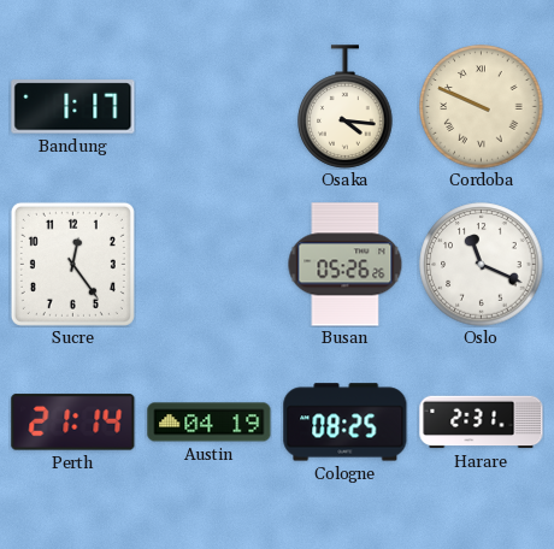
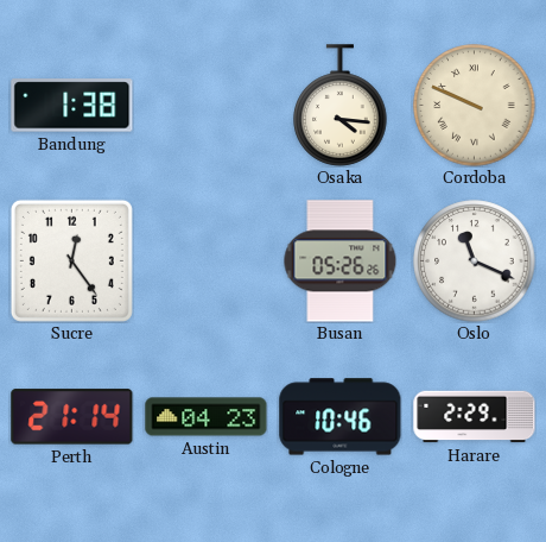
Bandung: 1:17 -> 1:38 (72, 106)
Austin: 04:19 -> 04:23 (207, 417)
Cologne: 08:25 -> 10:46 (341, 417)
Harare: 2:31 -> 2:29 (475, 417)
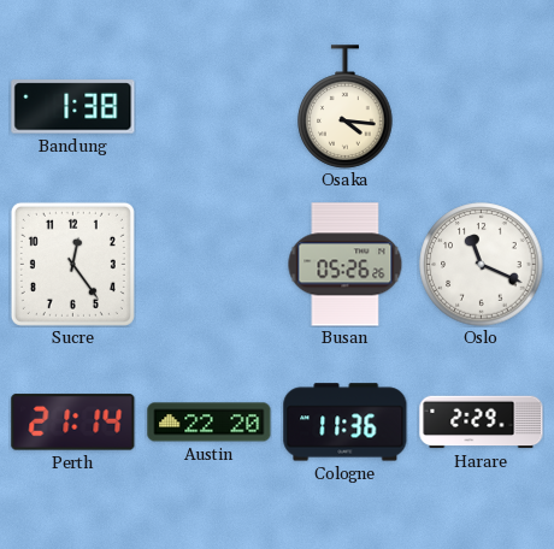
Cordoba: 9:49 -> none (475, 106)
Austin: 04:23 -> 22:20 (210, 423)
Cologne: 10:46 -> 11:36 (346, 423)
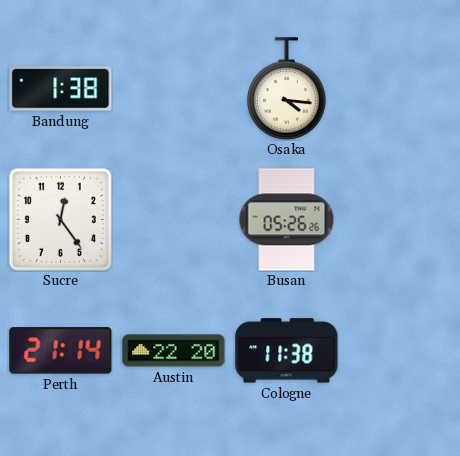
Oslo: 11:19 -> none (482, 265)
Cologne: 11:36 -> 11:38 (287, 351)
Harare: 2:29 -> none (482, 423)
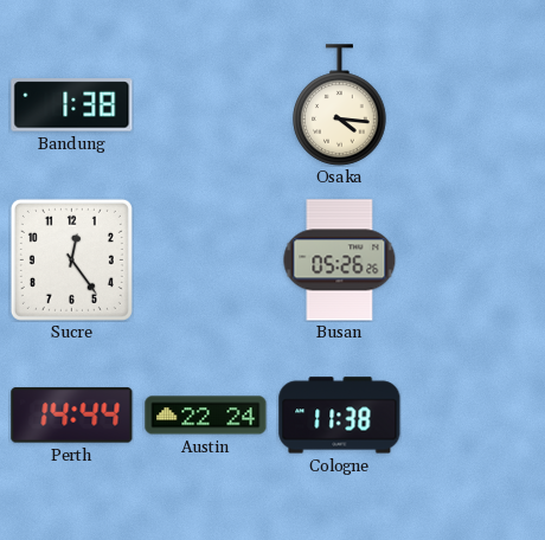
Perth: 21:14 -> 14:44 (72, 416)
Austin: 22:20 -> 22:24 (206, 416)
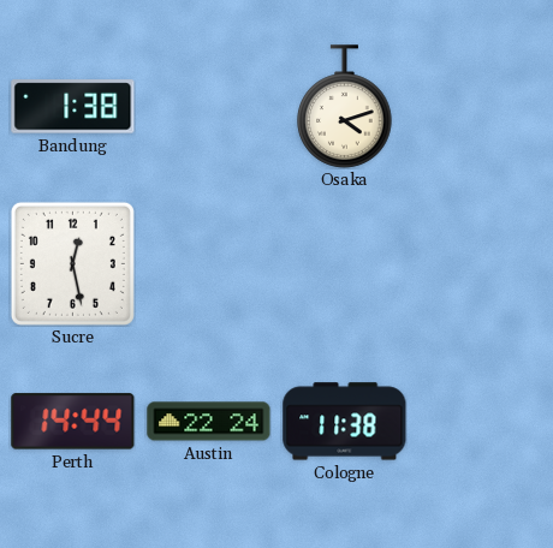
Osaka: 4:16 -> 4:12 (345, 107)
Sucre: 12:24 -> 12:28 (72, 263)
Busan: 05:26 -> none (340, 261)
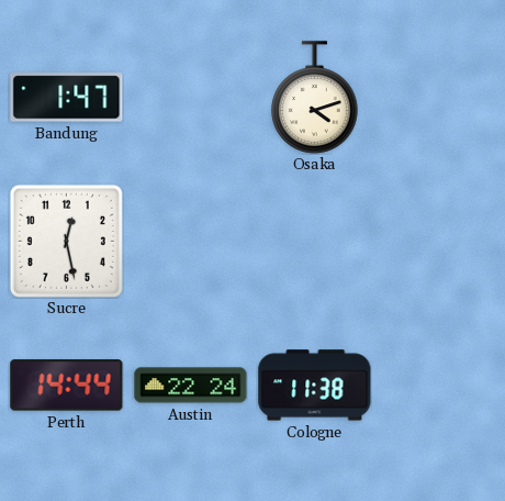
Bandung: 1:38 -> 1:47 (67, 98)
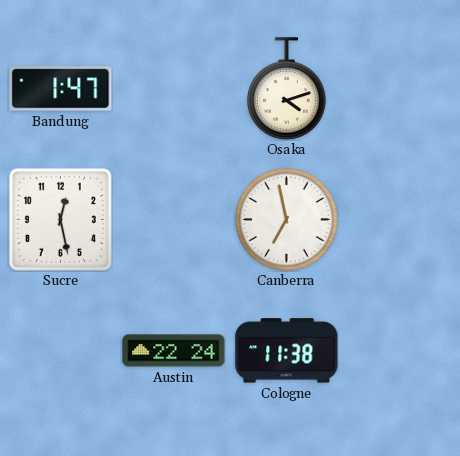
Canberra: none -> 6:58 (287, 220)
Perth: 14:44 -> none (67, 386)
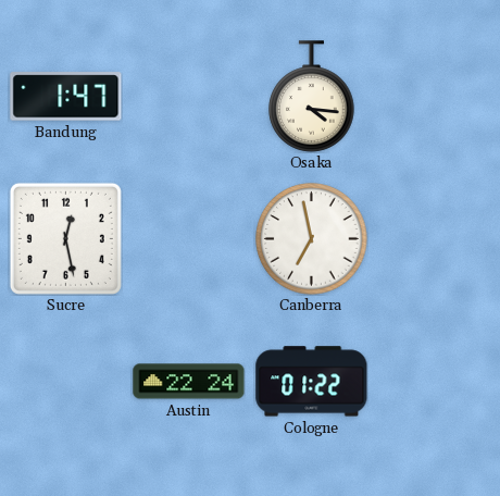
Osaka: 4:12 -> 4:16 (312, 97)
Cologne: 11:38 -> 01:22 (312, 382)
